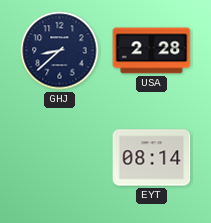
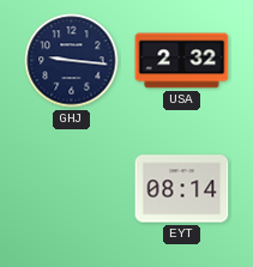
GHJ: 8:38 -> 9:16 (72, 61)
USA: 2:28 -> 2:32 (182, 61)
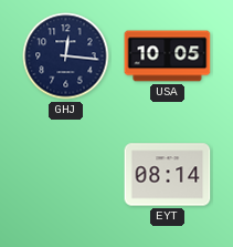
GHJ: 9:16 -> 12:16 (66, 56)
USA: 2:32 -> 10:05 (168, 56)
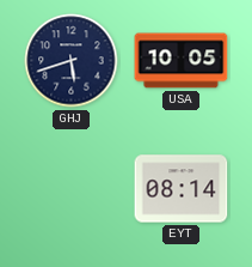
GHJ: 12:16 -> 5:42 (72, 61)
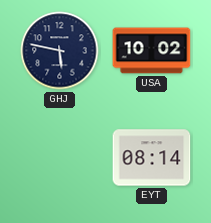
GHJ: 5:42 -> 5:47 (60, 51)
USA: 10:05 -> 10:02 (152, 51)
